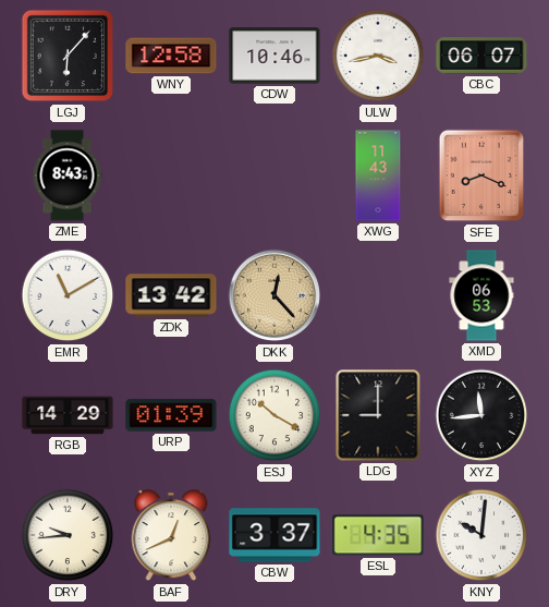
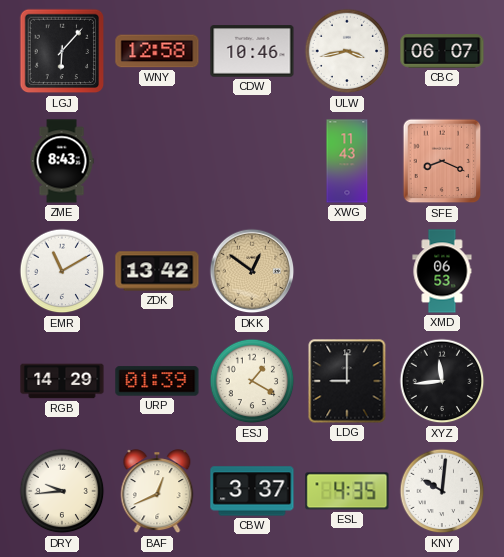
DKK: 12:23 -> 12:51 (252, 271)
ESJ: 10:20 -> 1:20 (252, 381)
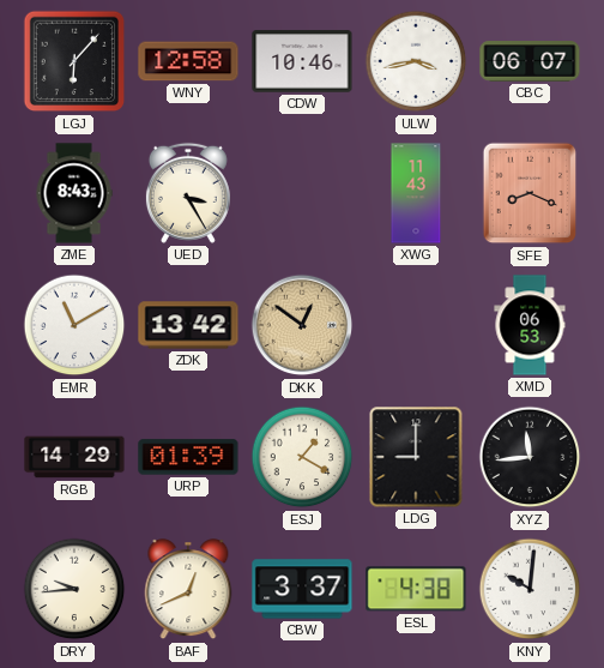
UED: none -> 3:25 (188, 193)
ESL: 4:35 -> 4:38 (416, 589)
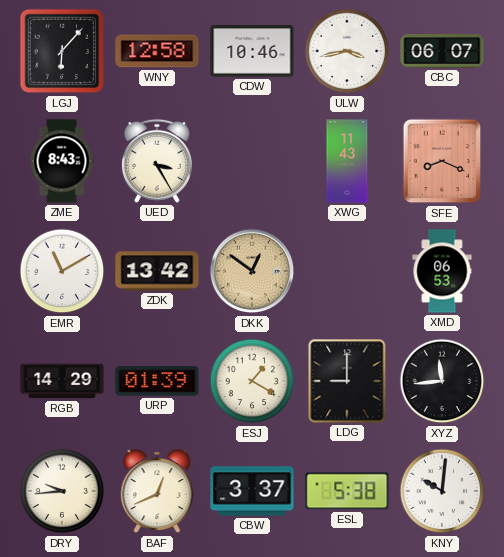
ESL: 4:38 -> 5:38 (347, 491)
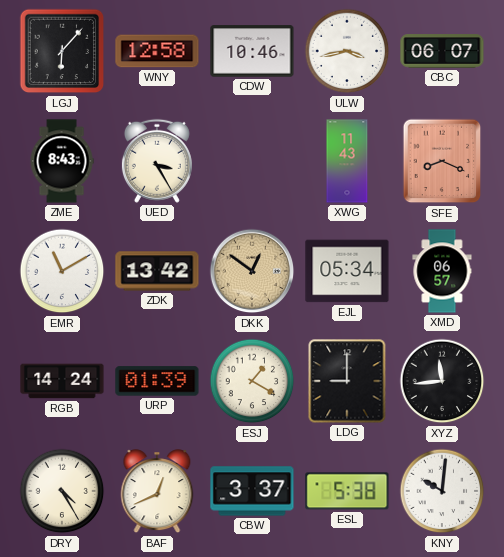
EJL: none -> 05:34 (347, 271)
XMD: 06:53 -> 06:57 (442, 271)
RGB: 14:29 -> 14:24 (62, 381)
DRY: 9:44 -> 4:25 (62, 491)
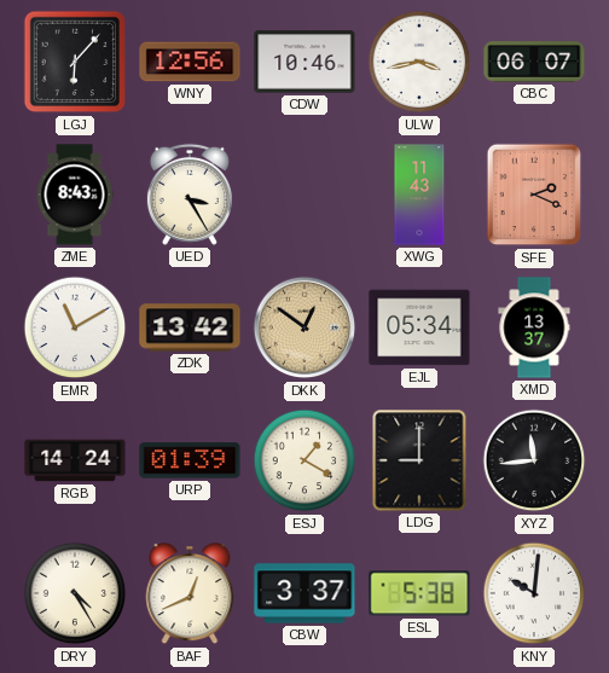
WNY: 12:58 -> 12:56 (190, 62)
SFE: 8:19 -> 2:19 (534, 195)
XMD: 06:57 -> 13:37 (534, 327)
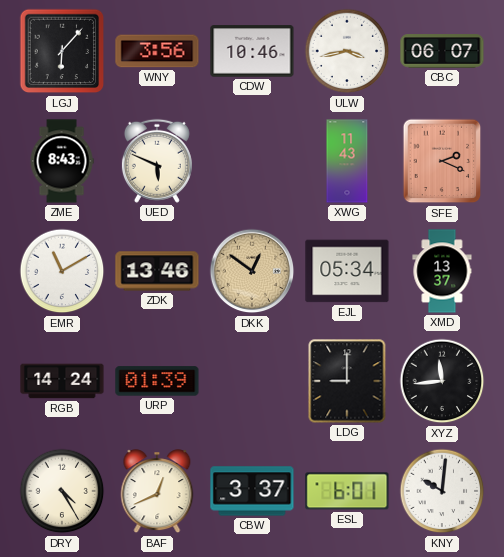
WNY: 12:56 -> 3:56 (157, 51)
UED: 3:25 -> 5:49 (157, 161)
ZDK: 13:42 -> 13:46 (157, 271)
ESJ: 1:20 -> none (304, 460)
ESL: 5:38 -> 6:01 (347, 491)
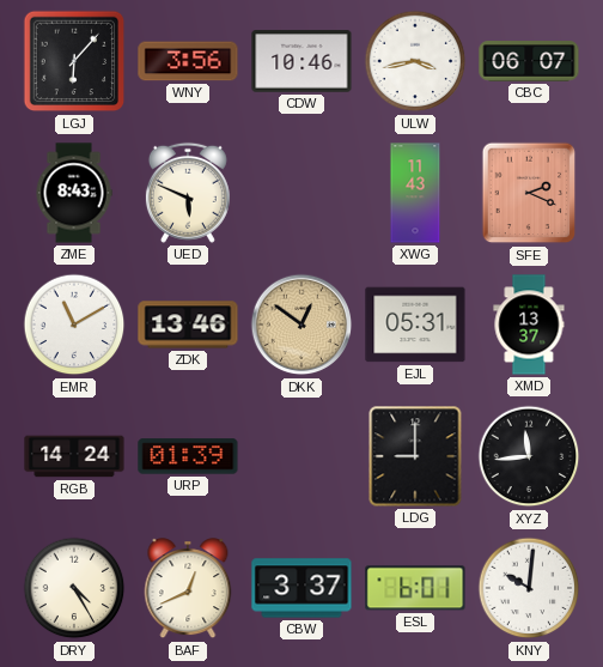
EJL: 05:34 -> 05:31 (415, 325)
